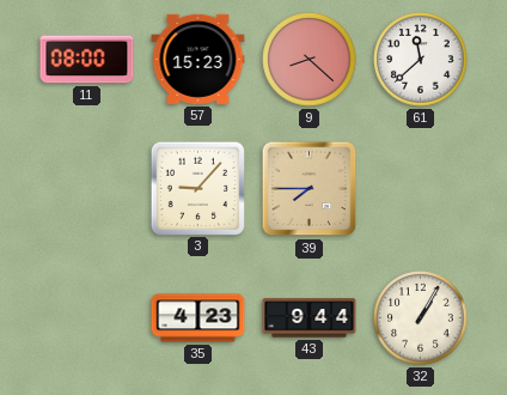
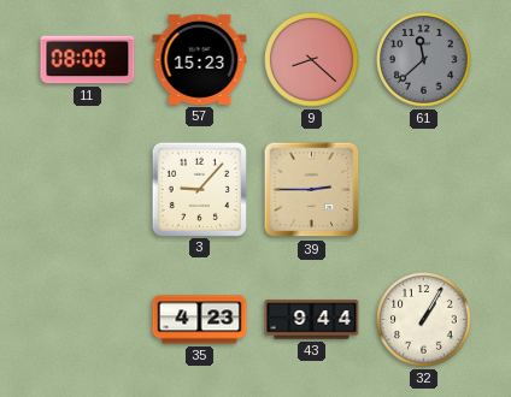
61 dial: white -> grey (424, 60)
39: 7:45 -> 2:45 (312, 190)
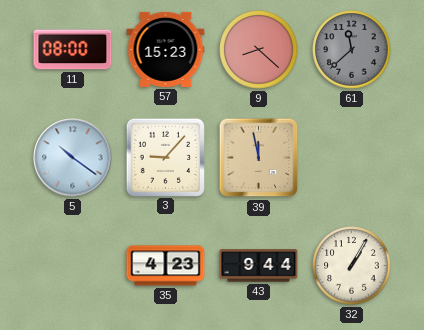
5: none -> 10:21 (73, 158)
39: 2:45 -> 11:58 (259, 158)
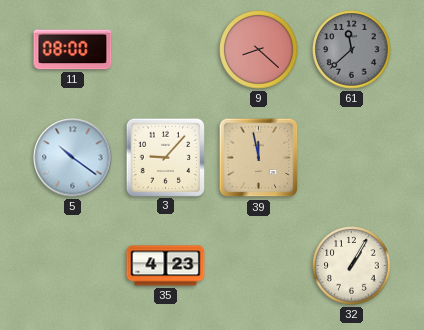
57: 15:23 -> none (166, 49)
43: 9:44 -> none (259, 266)
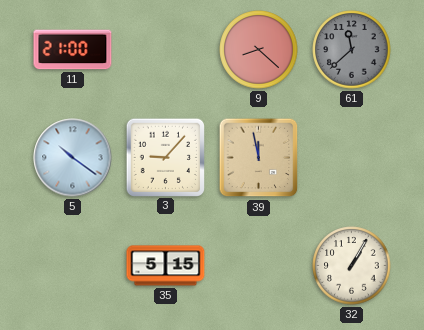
11: 08:00 -> 21:00 (73, 50)
35: 4:23 -> 5:15 (166, 266)
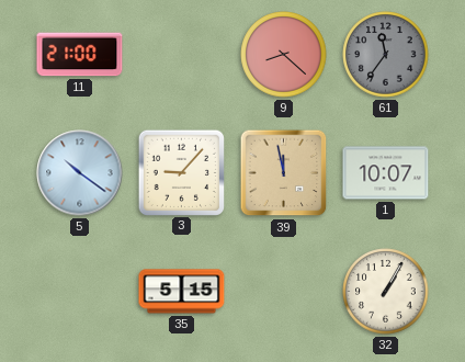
61: 11:38 -> 11:36 (386, 55)
1: none -> 10:07 (386, 173)
